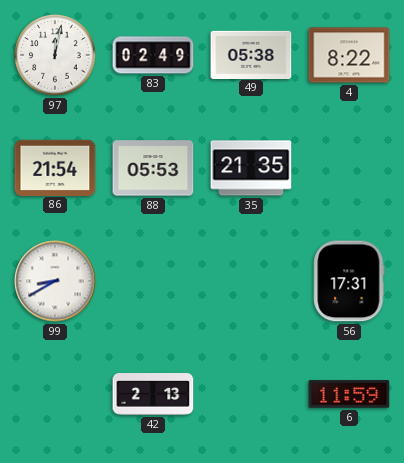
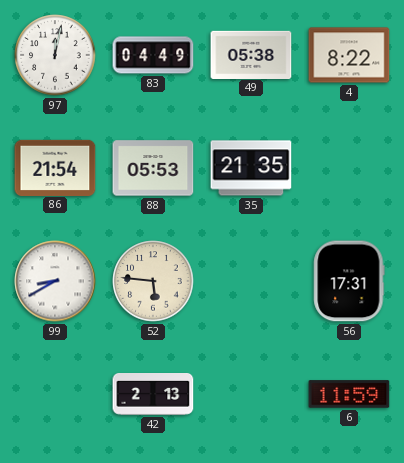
83: 02:49 -> 04:49 (153, 55)
52: none -> 5:46 (153, 281)
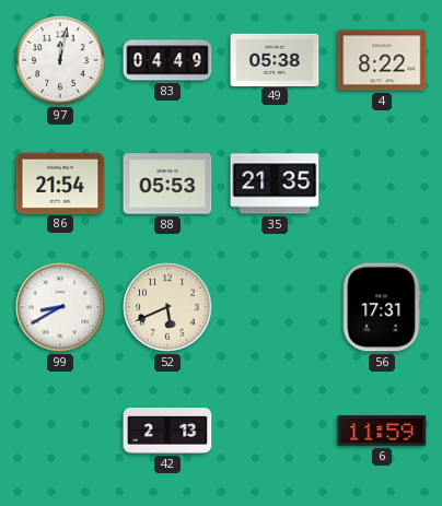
52: 5:46 -> 5:41 (167, 307)
